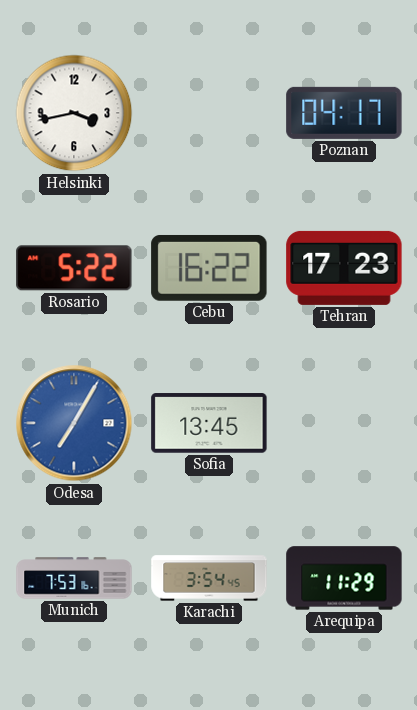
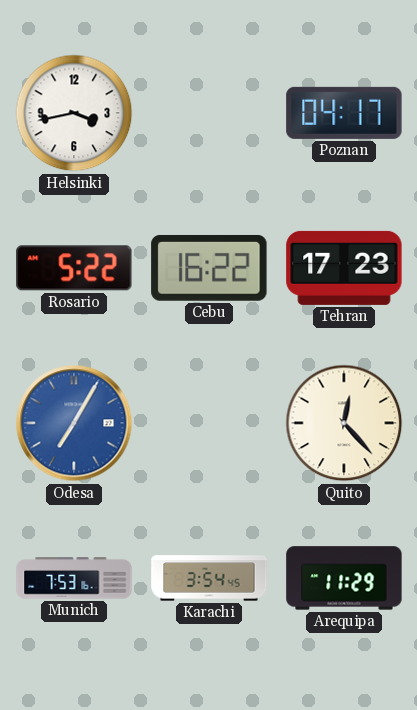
Sofia: 13:45 -> none (209, 423)
Quito: none -> 12:23 (344, 423)
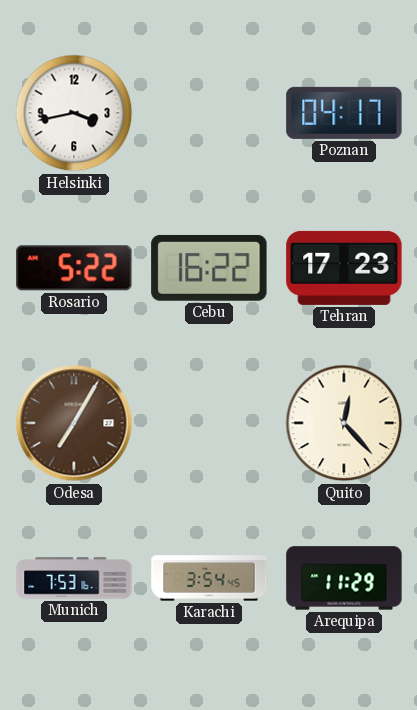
Odesa dial: blue -> brown (74, 423)
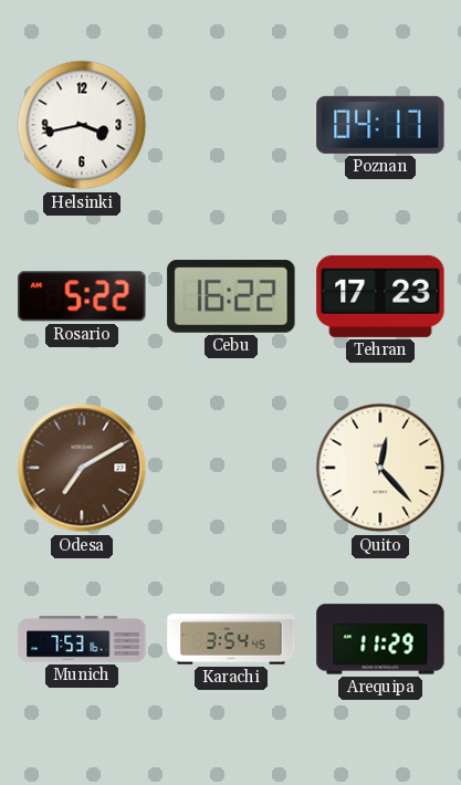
Odesa: 7:05 -> 7:10 (82, 468)
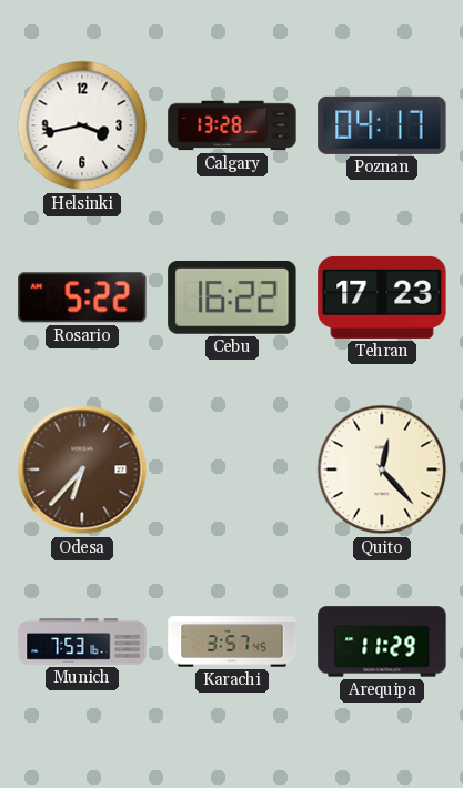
Calgary: none -> 13:28 (232, 125)
Odesa: 7:10 -> 6:37 (82, 469)
Karachi: 3:54 -> 3:57 (232, 641)
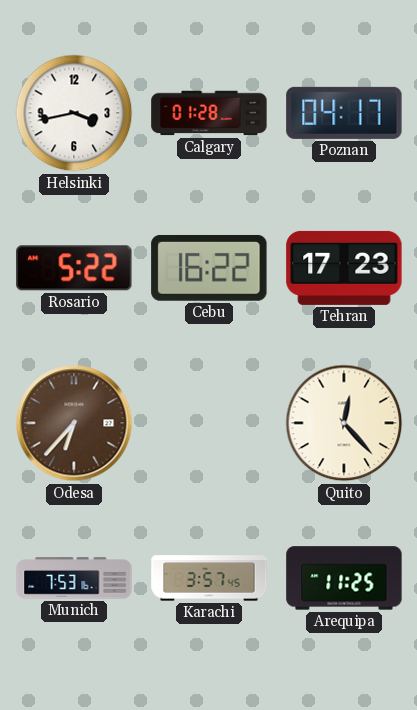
Calgary: 13:28 -> 01:28 (209, 113)
Arequipa: 11:29 -> 11:25 (344, 578)
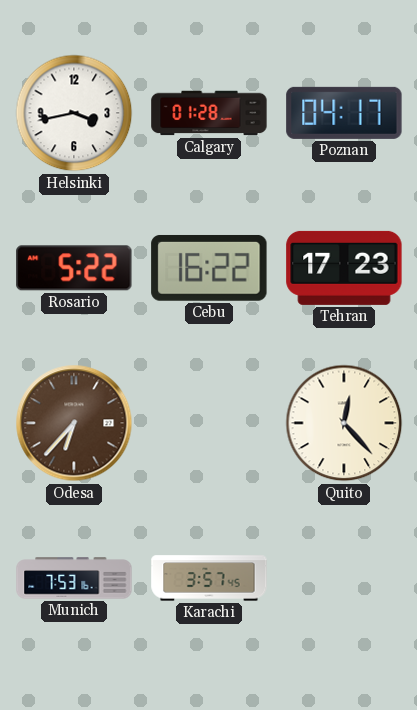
Arequipa: 11:25 -> none (344, 578)
